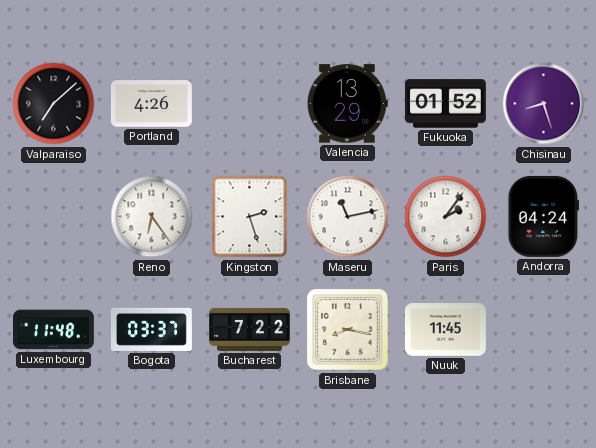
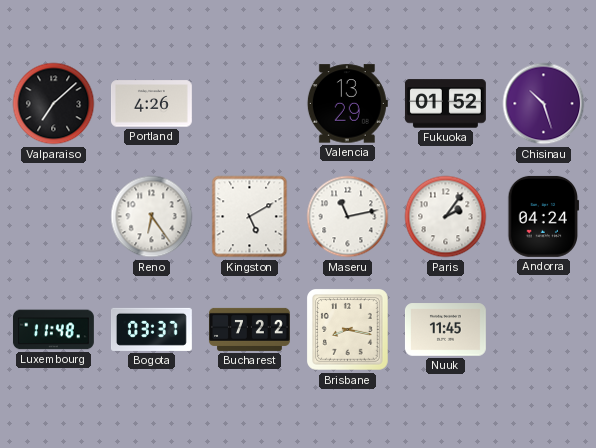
Chisinau: 8:27 -> 10:27 (544, 104)
Kingston: 2:27 -> 5:10 (250, 217)
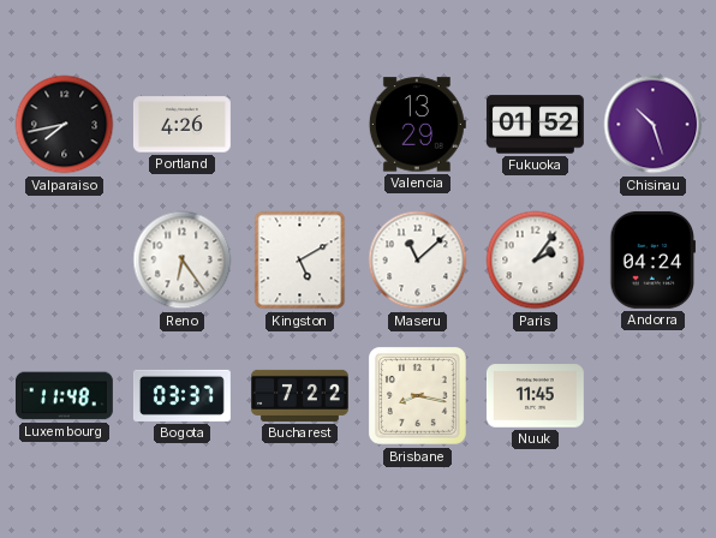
Valparaiso: 7:08 -> 7:43 (65, 125)
Maseru: 11:13 -> 11:08 (418, 261)
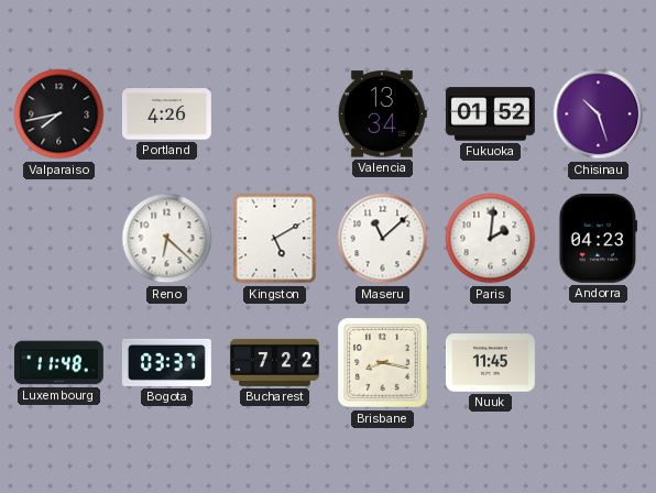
Valencia: 13:29 -> 13:34 (382, 114)
Reno: 6:24 -> 6:22 (167, 239)
Paris: 2:06 -> 2:01 (491, 239)
Andorra: 04:24 -> 04:23 (599, 238)
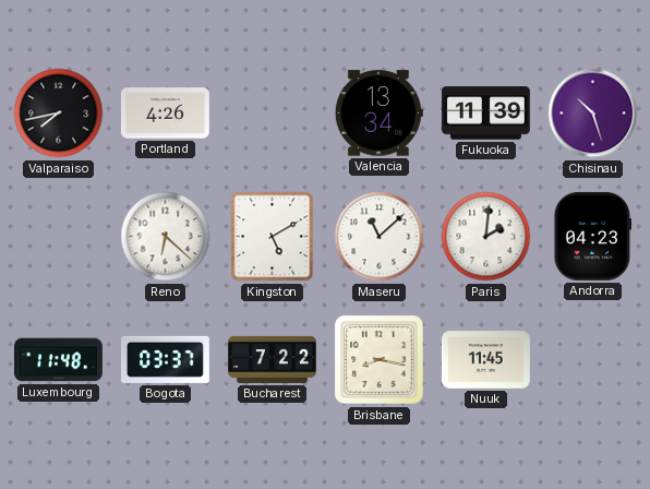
Fukuoka: 01:52 -> 11:39 (485, 114)
